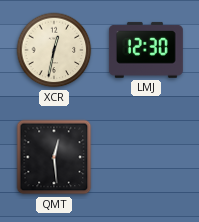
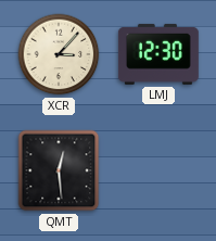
XCR: 12:32 -> 3:07 (59, 54)
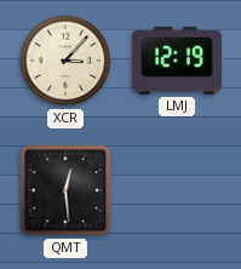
LMJ: 12:30 -> 12:19 (177, 61)
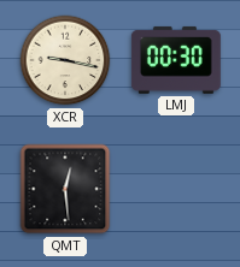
XCR: 3:07 -> 9:17 (65, 60)
LMJ: 12:19 -> 00:30 (176, 60)
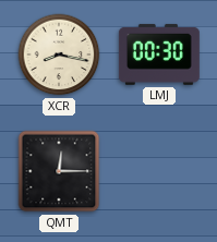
XCR: 9:17 -> 8:17 (59, 55)
QMT: 12:29 -> 12:15 (59, 171)
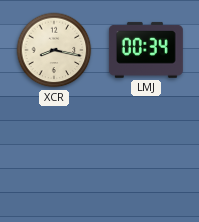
LMJ: 00:30 -> 00:34 (146, 50)
QMT: 12:15 -> none (59, 171)
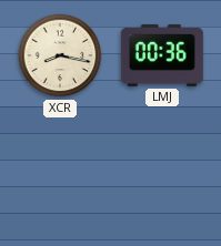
LMJ: 00:34 -> 00:36 (162, 55)
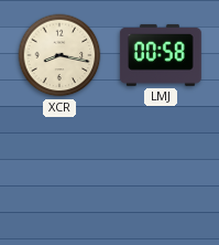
LMJ: 00:36 -> 00:58 (161, 55)
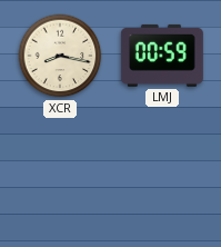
LMJ: 00:58 -> 00:59 (162, 56)
